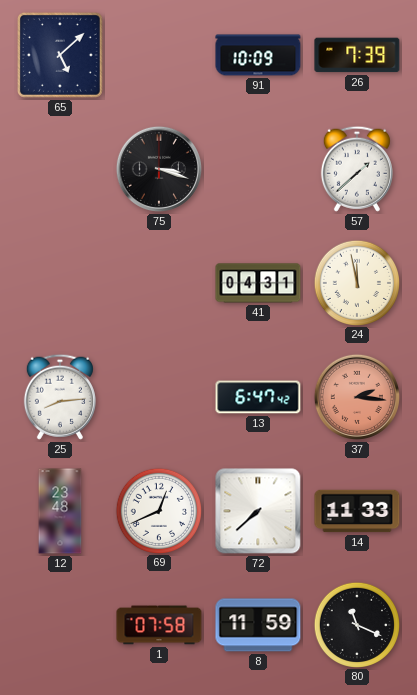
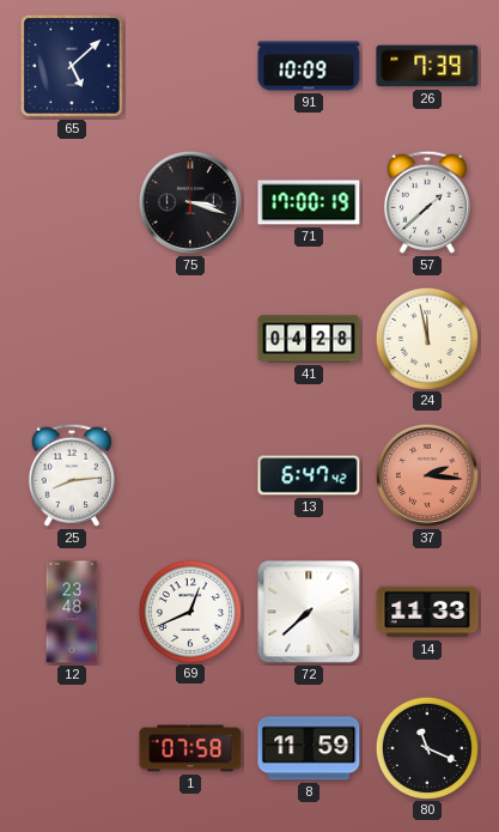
71: none -> 17:00 (309, 202)
41: 04:31 -> 04:28 (309, 339)
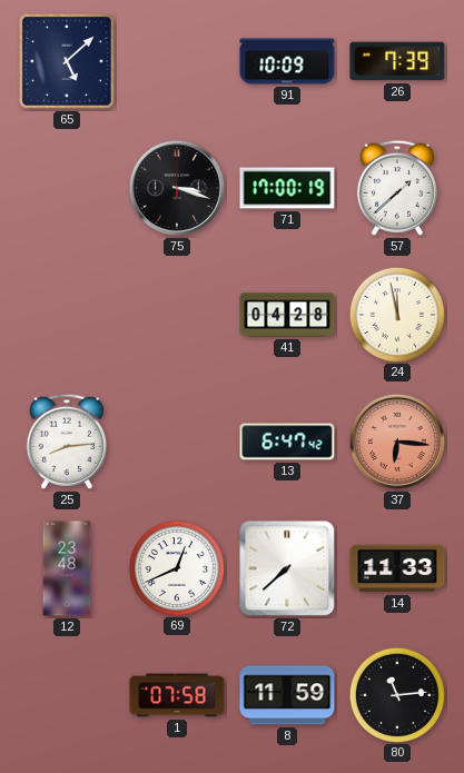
37: 2:16 -> 6:16 (397, 442)
80: 11:19 -> 11:14 (396, 694)
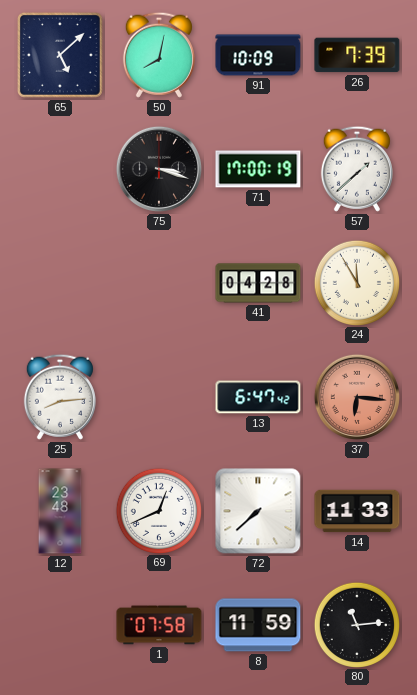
50: none -> 8:02 (159, 55)
24: 11:58 -> 11:55 (356, 282)
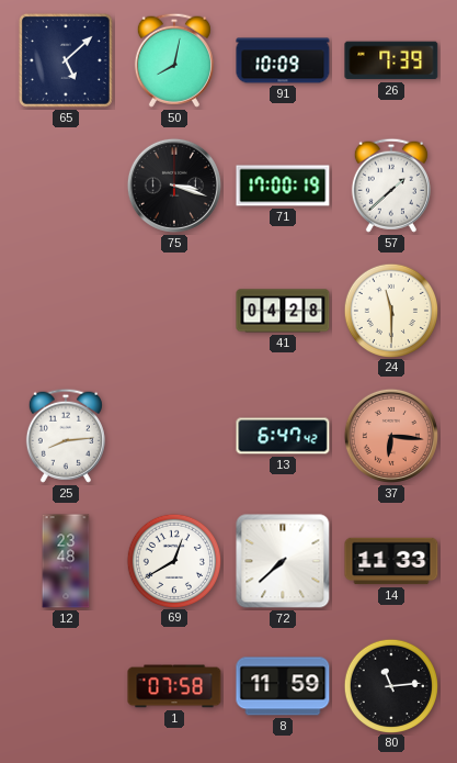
24: 11:55 -> 11:30 (390, 310)
69: 12:41 -> 12:40 (173, 560)
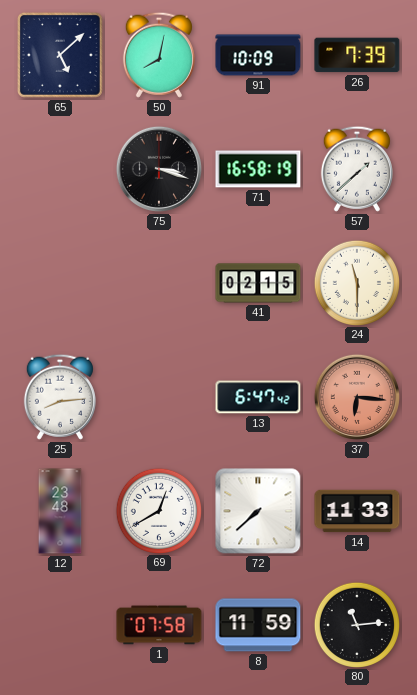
71: 17:00 -> 16:58 (258, 169)
41: 04:28 -> 02:15 (258, 283)
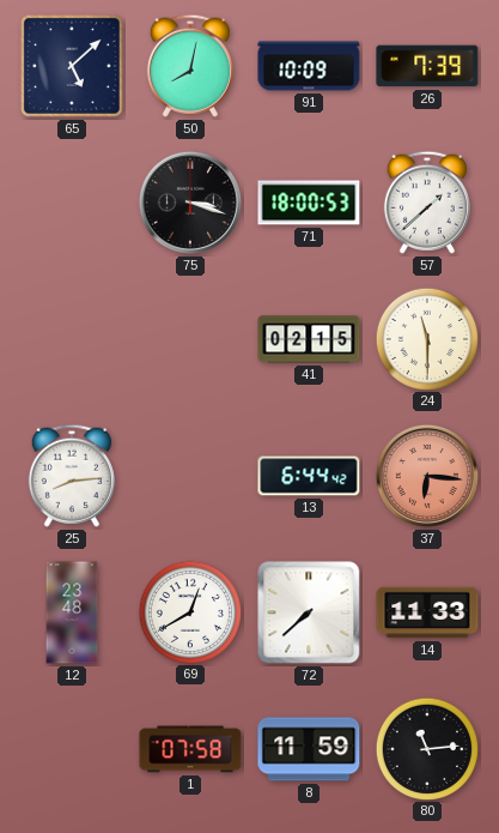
71: 16:58 -> 18:00 (309, 203)
13: 6:47 -> 6:44 (309, 476)
